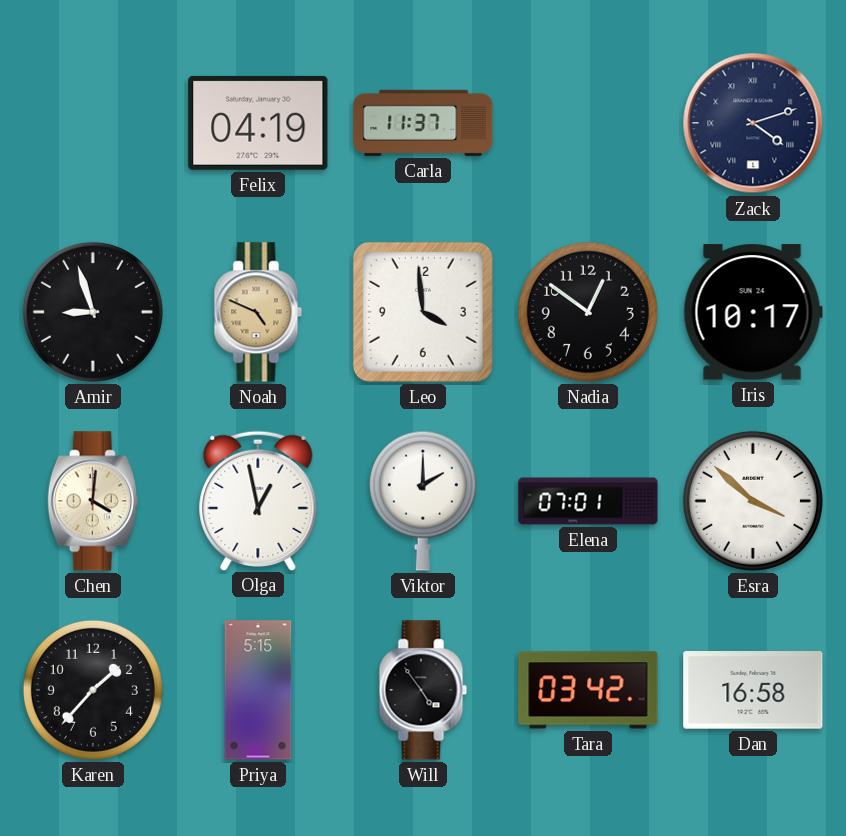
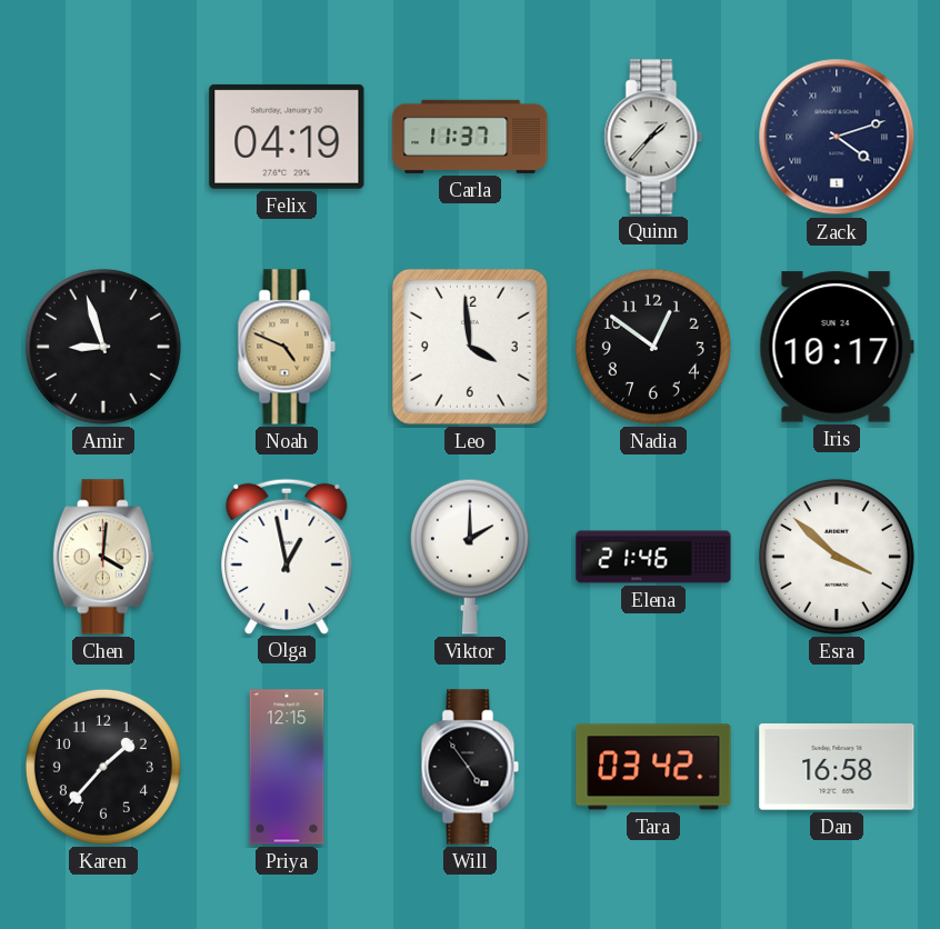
Quinn: none -> 1:37 (653, 137)
Elena: 07:01 -> 21:46 (653, 557)
Priya: 5:15 -> 12:15 (287, 767)
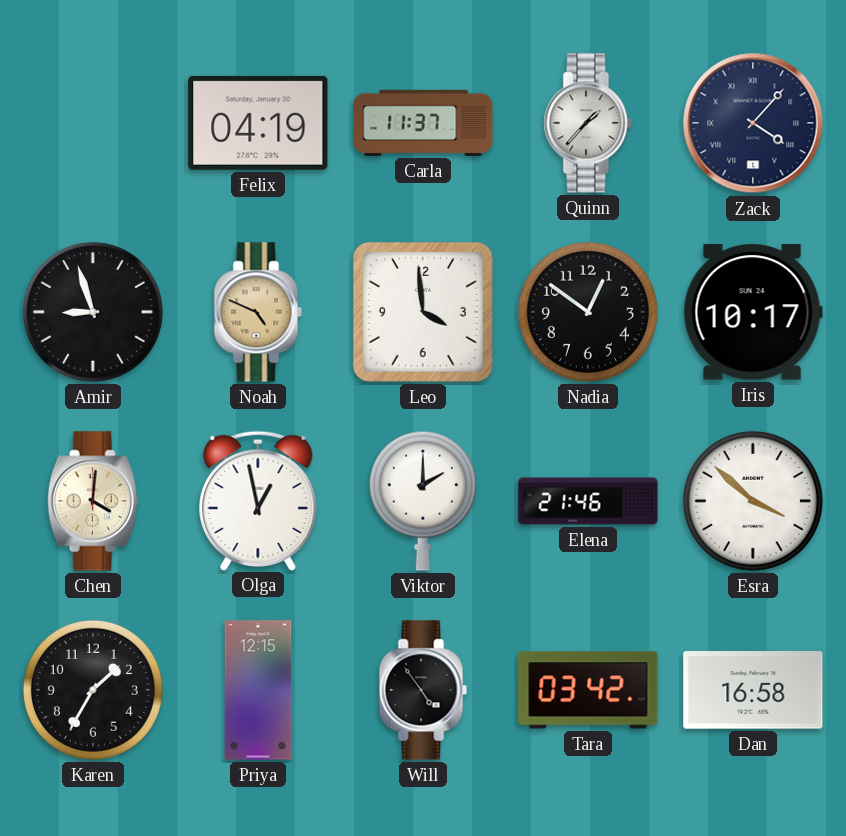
Zack: 4:12 -> 4:07 (753, 123)
Karen: 1:37 -> 1:35 (93, 690)
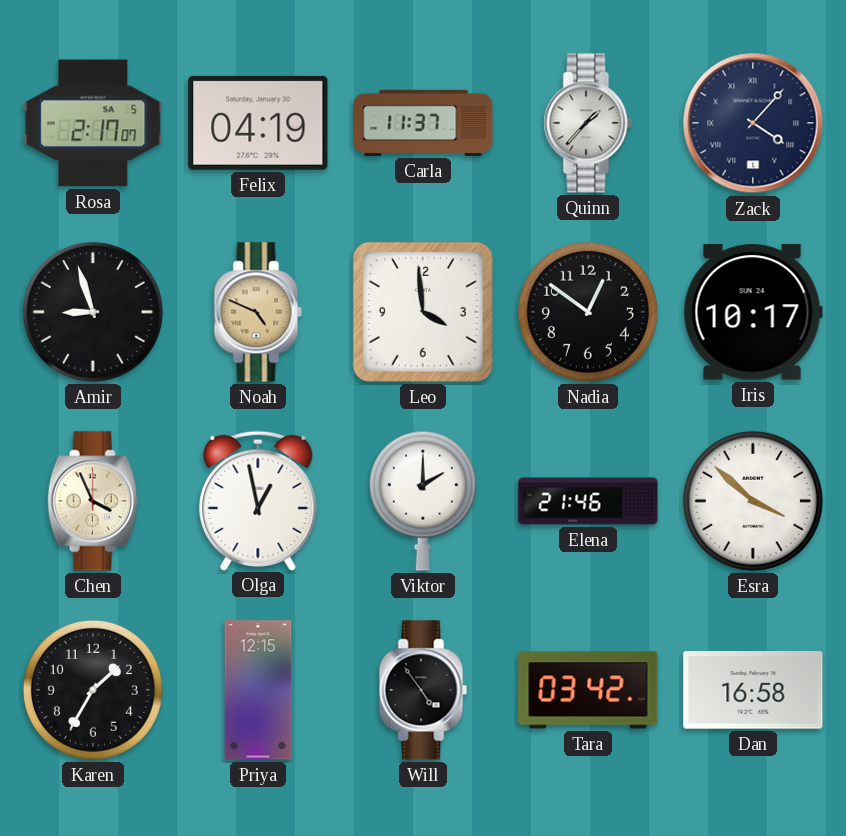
Rosa: none -> 2:17 (93, 123)
Chen: 4:01 -> 3:56 (93, 501)
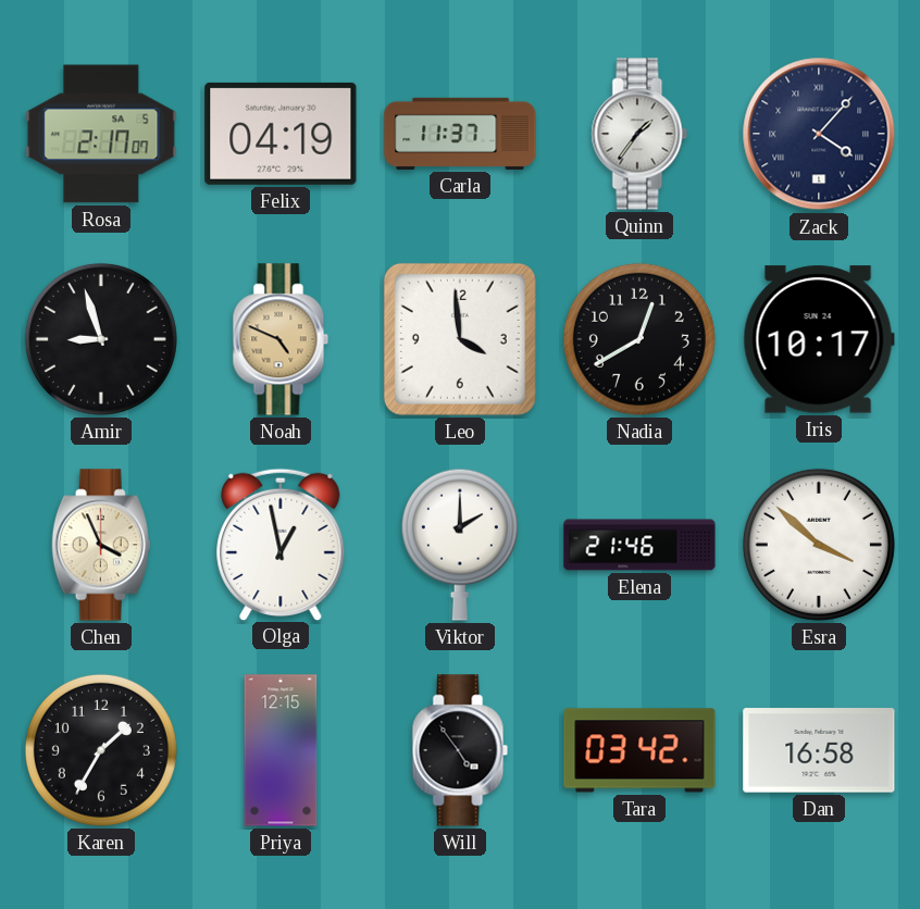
Quinn: 1:37 -> 1:36 (639, 134)
Nadia: 12:51 -> 12:40 (639, 339)
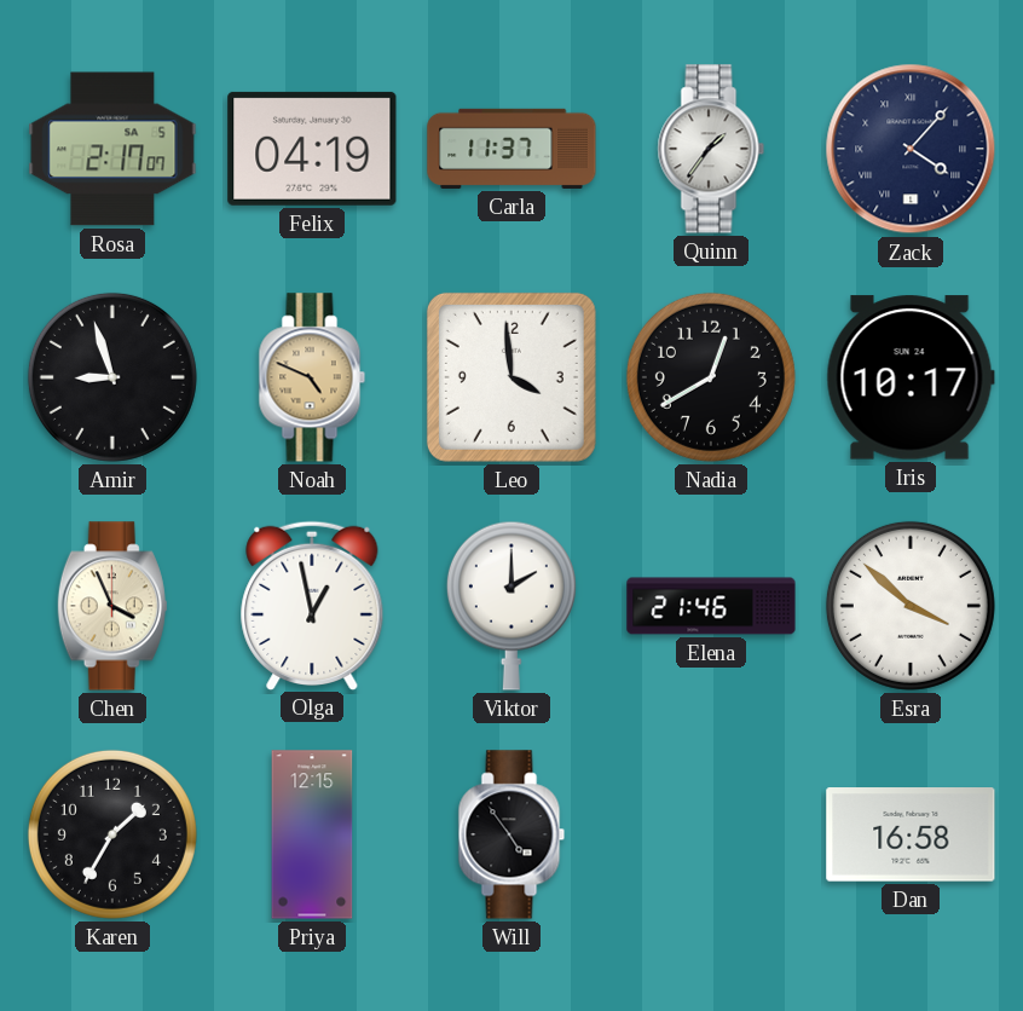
Tara: 03:42 -> none (639, 750)
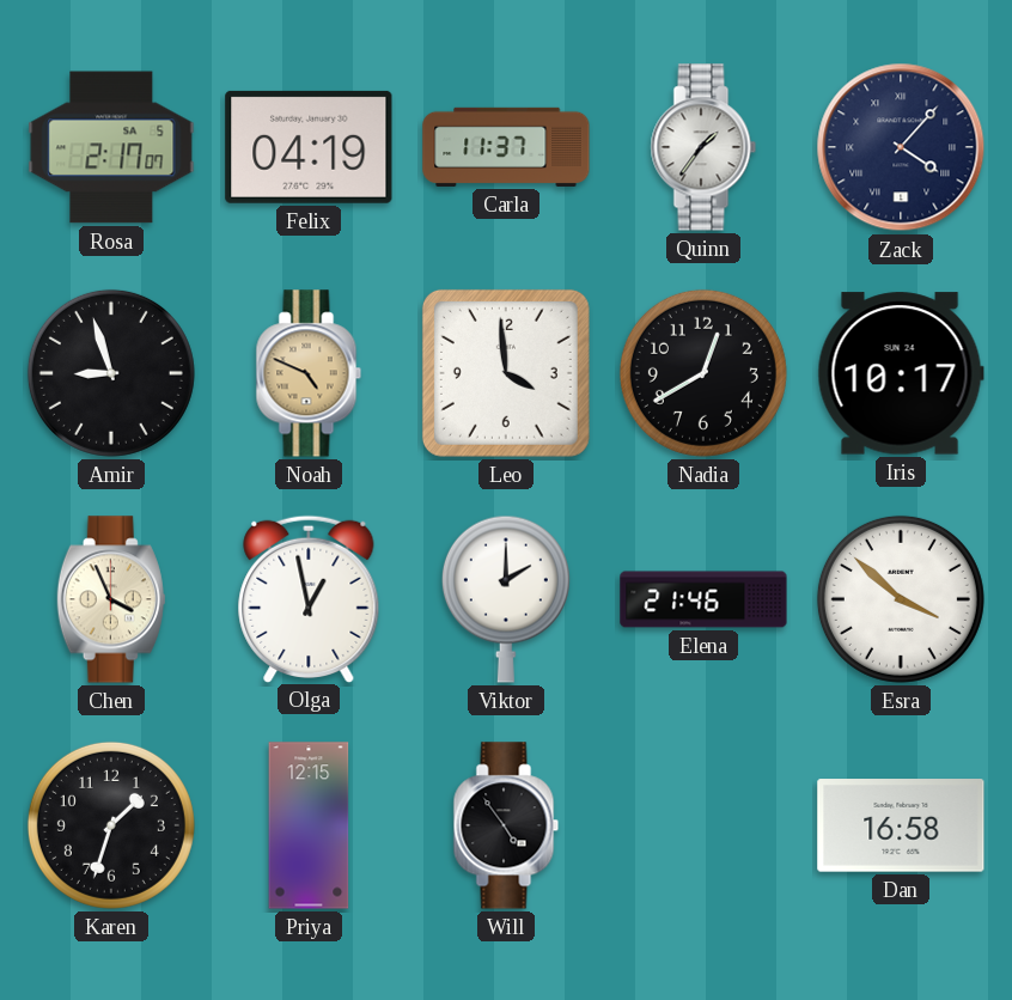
Karen: 1:35 -> 1:33 (111, 825)
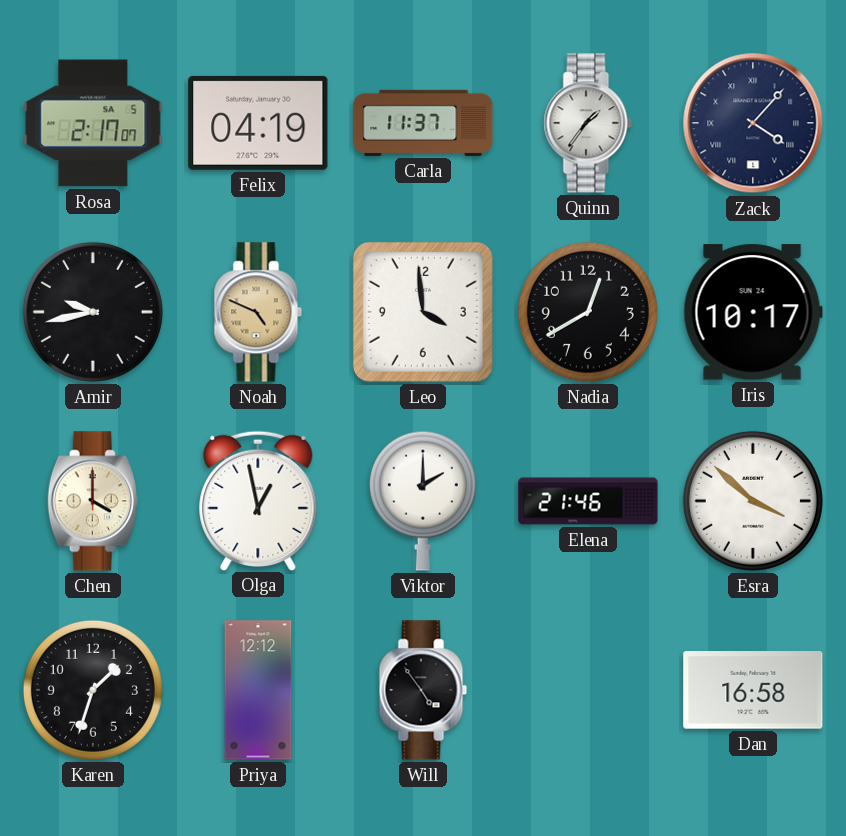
Amir: 8:57 -> 9:43 (93, 312)
Chen: 3:56 -> 4:00 (93, 501)
Priya: 12:15 -> 12:12 (258, 690)
